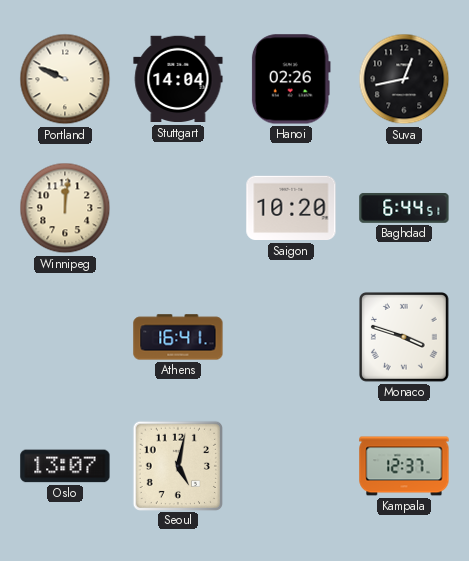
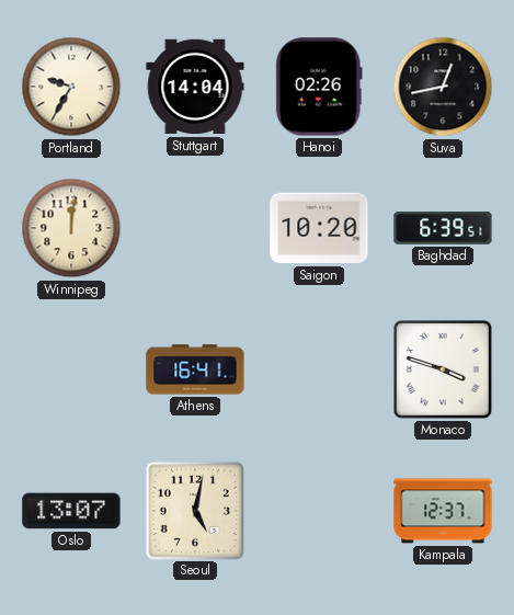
Portland: 9:49 -> 9:35 (71, 87)
Baghdad: 6:44 -> 6:39 (443, 228)
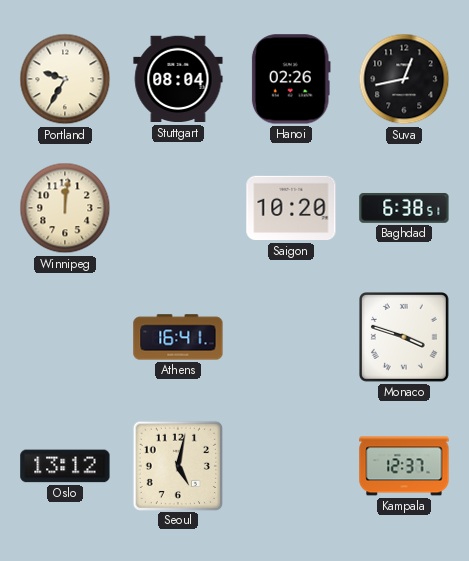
Stuttgart: 14:04 -> 08:04 (178, 79)
Baghdad: 6:39 -> 6:38 (404, 208)
Oslo: 13:07 -> 13:12 (65, 466)
